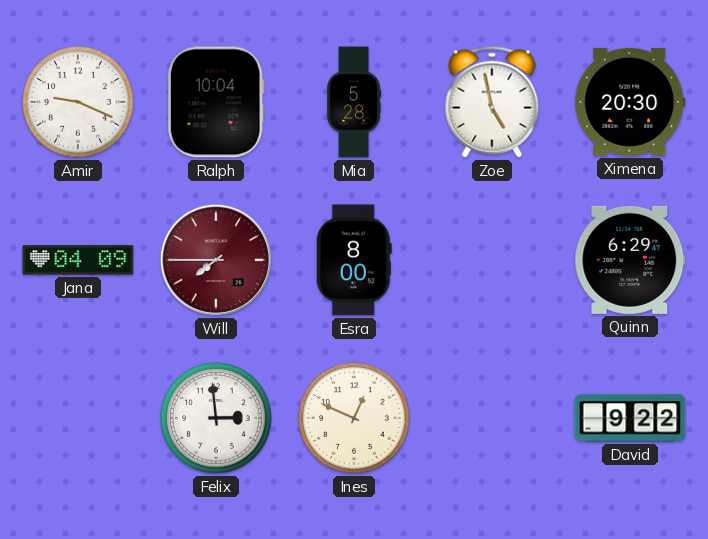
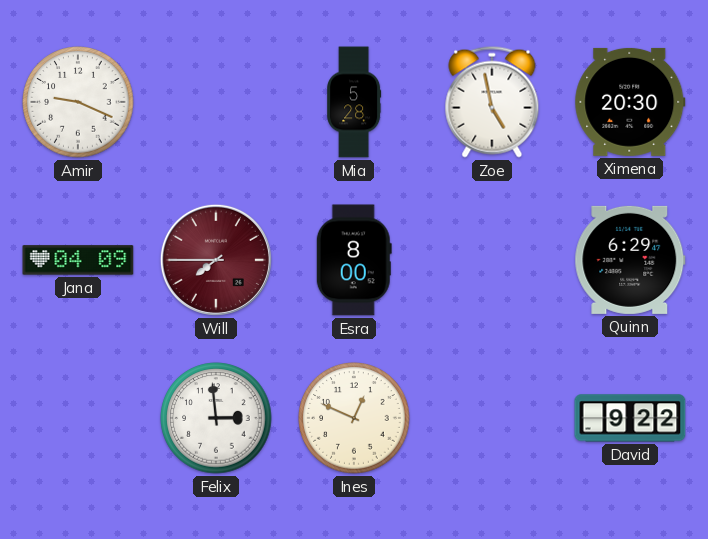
Ralph: 10:04 -> none (216, 102)
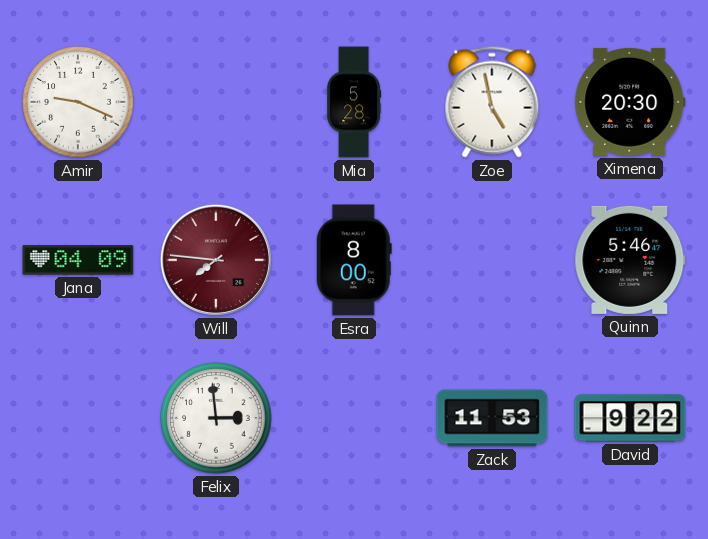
Will: 7:45 -> 7:46 (216, 260)
Quinn: 6:29 -> 5:46 (630, 260)
Ines: 12:49 -> none (354, 418)
Zack: none -> 11:53 (492, 418)
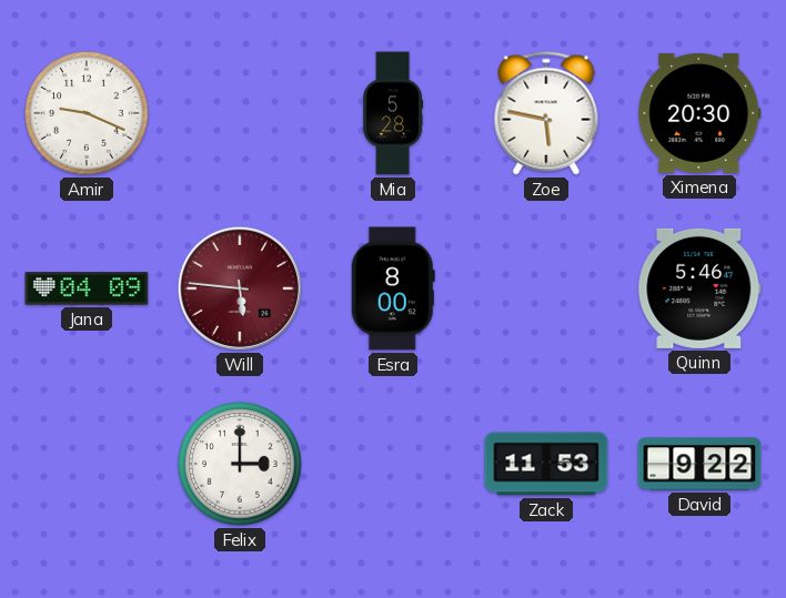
Zoe: 4:58 -> 5:47 (546, 113)
Will: 7:46 -> 5:46 (240, 288)
Felix: 2:59 -> 3:00 (240, 464)
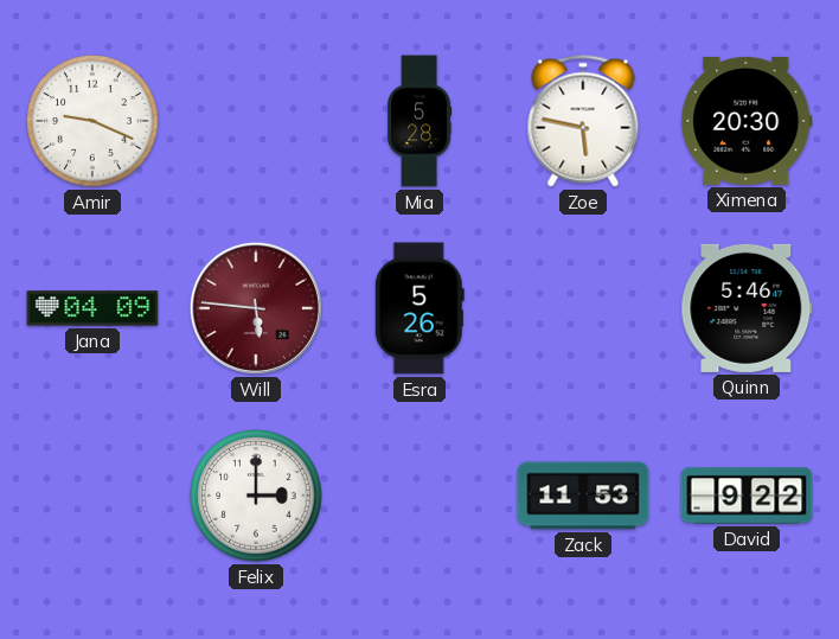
Esra: 8:00 -> 5:26 (420, 308)
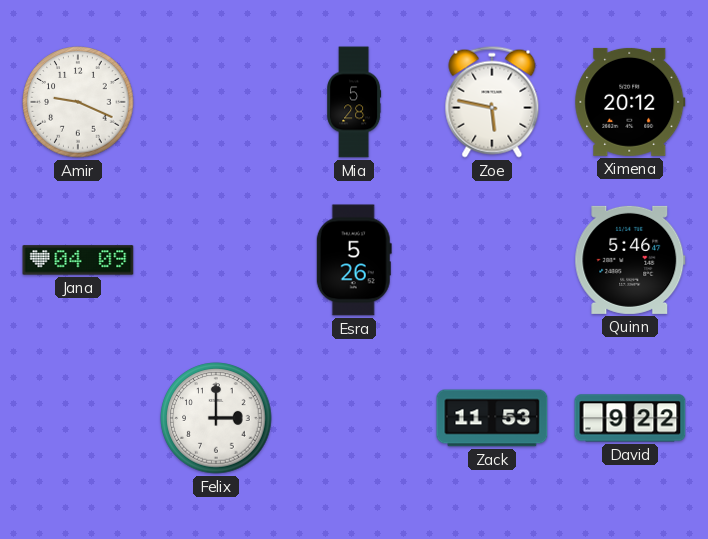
Ximena: 20:30 -> 20:12 (630, 102)
Will: 5:46 -> none (256, 308)
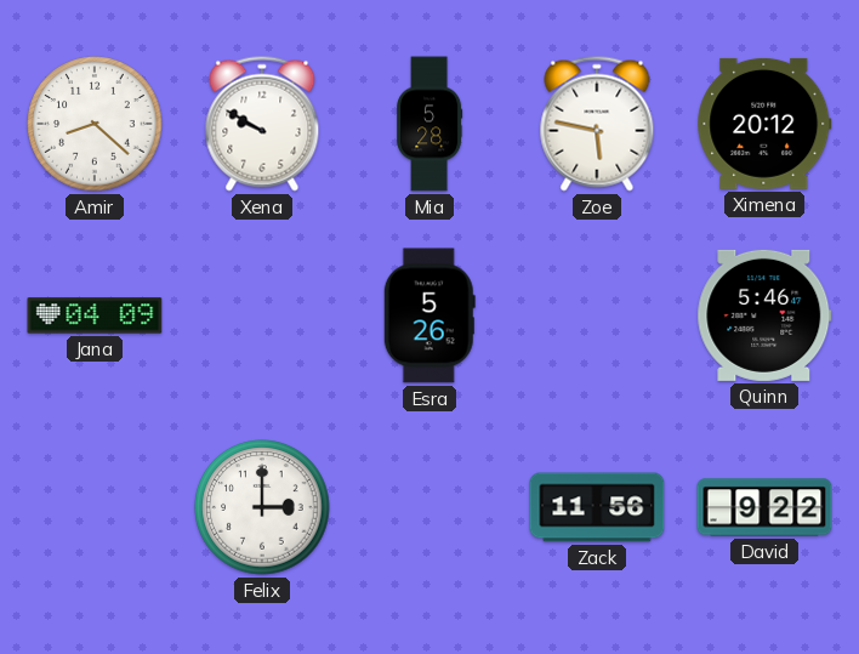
Amir: 9:19 -> 8:22 (95, 124)
Xena: none -> 9:50 (262, 124)
Zack: 11:53 -> 11:56 (597, 507)
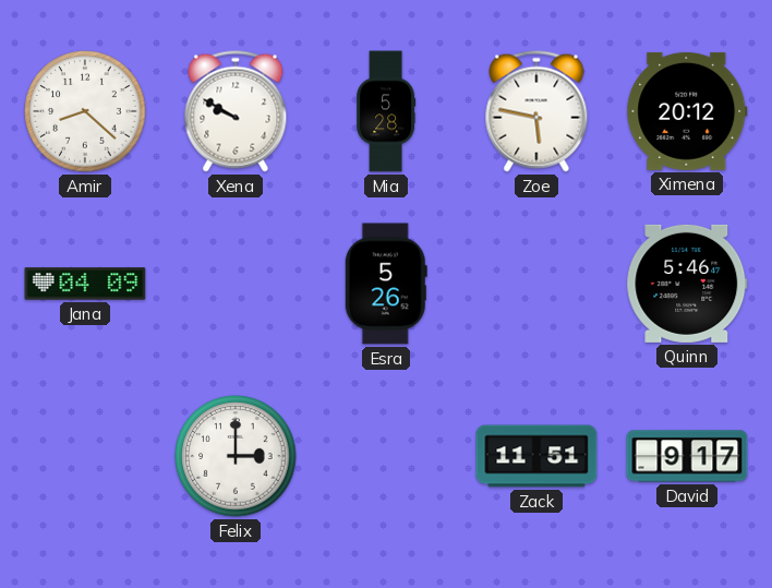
Zack: 11:56 -> 11:51 (536, 456)
David: 9:22 -> 9:17 (687, 456)
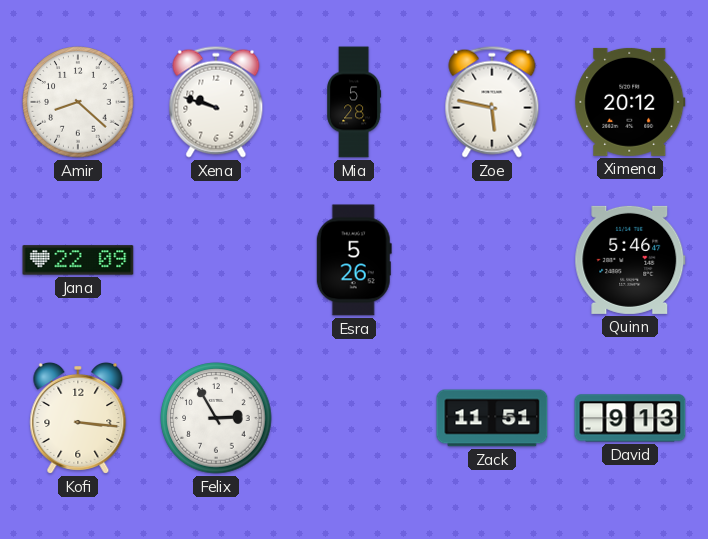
Xena: 9:50 -> 9:48 (216, 102)
Jana: 04:09 -> 22:09 (78, 260)
Kofi: none -> 3:16 (78, 418)
Felix: 3:00 -> 2:55 (216, 418)
David: 9:17 -> 9:13 (630, 418)
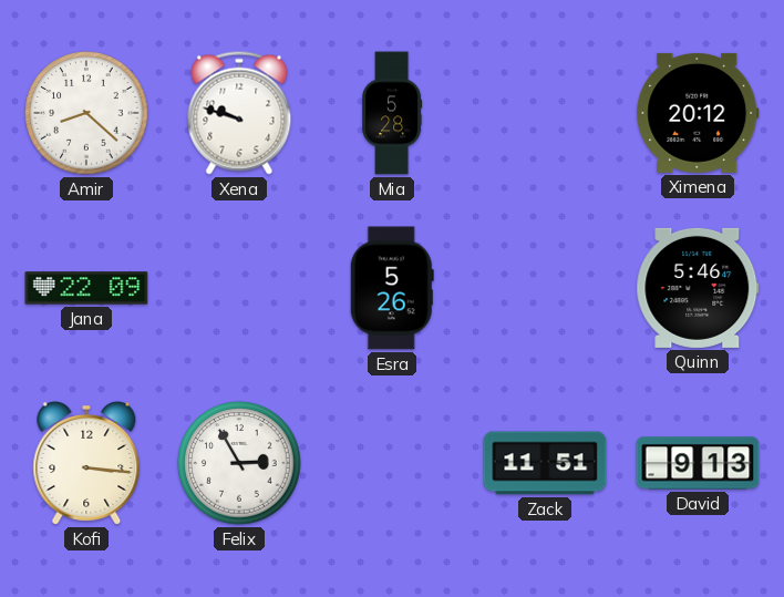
Zoe: 5:47 -> none (492, 102)
